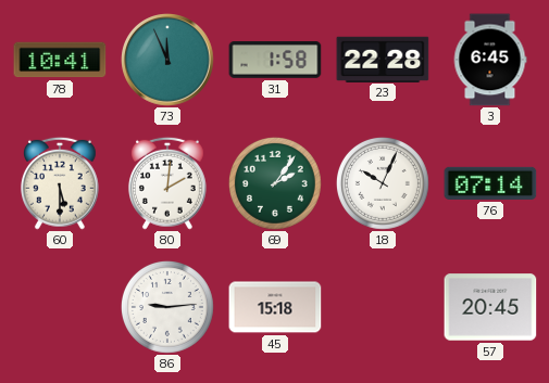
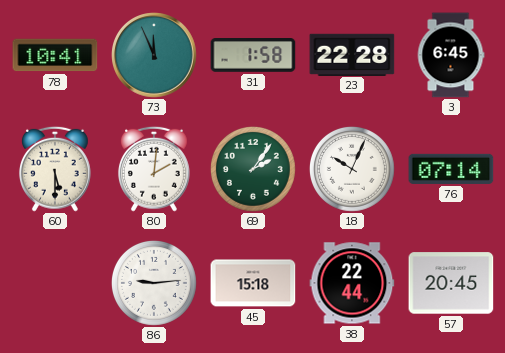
38: none -> 22:44 (352, 283)
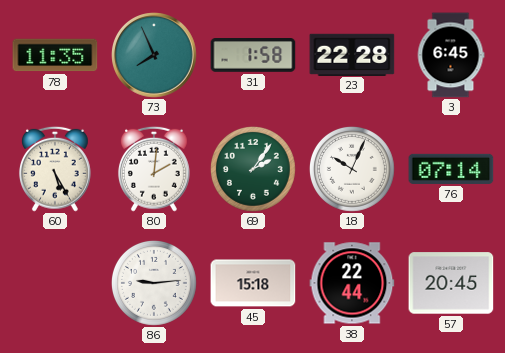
78: 10:41 -> 11:35 (55, 55)
73: 11:56 -> 7:56 (154, 55)
60: 5:30 -> 5:25 (55, 169)
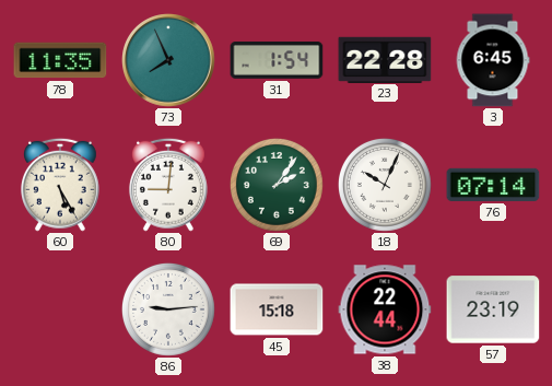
31: 1:58 -> 1:54 (277, 61)
80: 2:01 -> 9:01 (168, 185)
57: 20:45 -> 23:19 (493, 309)
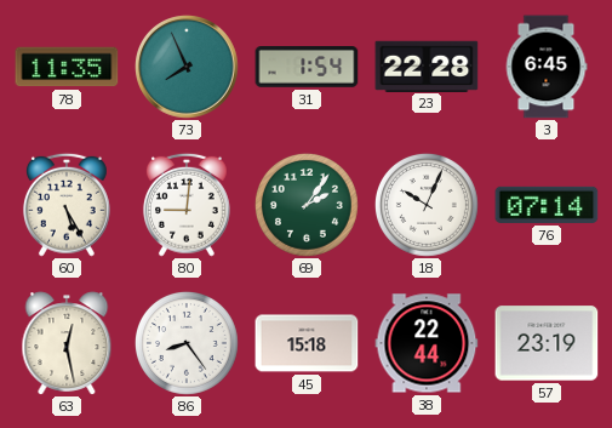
63: none -> 12:28 (67, 343)
86: 9:14 -> 8:24 (187, 343)
